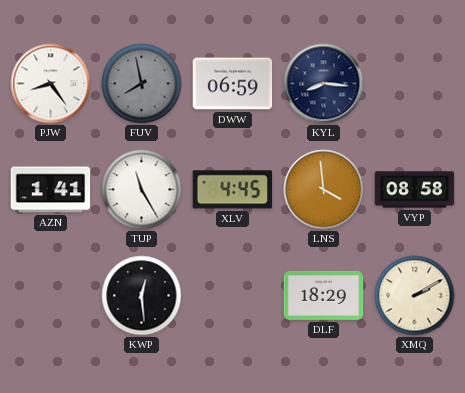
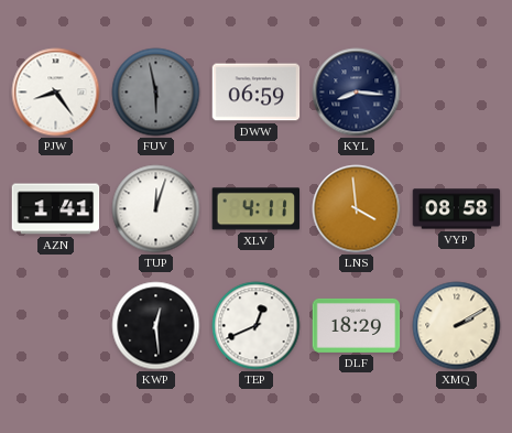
FUV: 7:58 -> 5:58 (156, 93)
TUP: 11:25 -> 12:03 (156, 209)
XLV: 4:45 -> 4:11 (257, 209)
TEP: none -> 12:41 (257, 326)
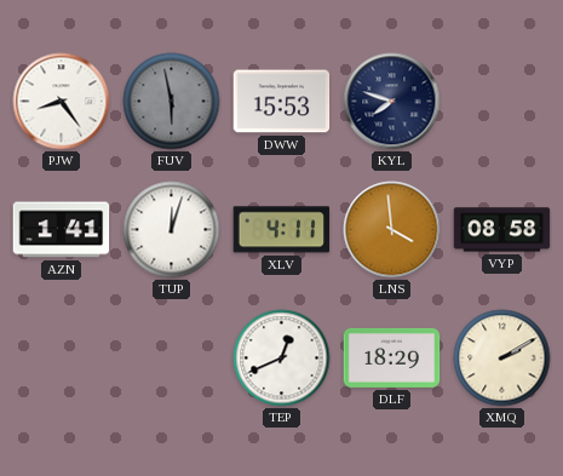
DWW: 06:59 -> 15:53 (282, 102)
KYL: 8:16 -> 7:48 (392, 102)
KWP: 12:29 -> none (156, 326)
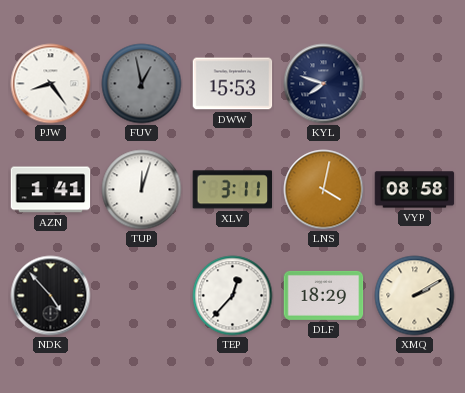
FUV: 5:58 -> 12:58 (142, 84)
XLV: 4:11 -> 3:11 (233, 190)
LNS: 3:59 -> 4:02 (324, 190)
NDK: none -> 4:53 (51, 296)
TEP: 12:41 -> 12:37 (233, 296)
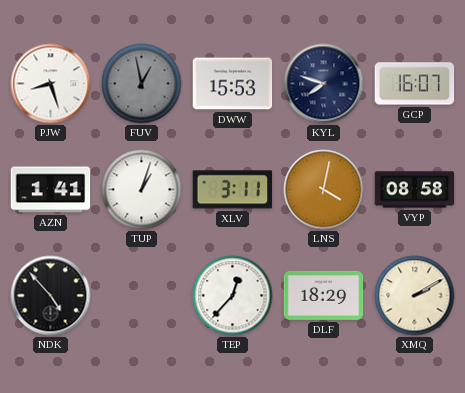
PJW: 8:24 -> 8:27 (51, 84)
GCP: none -> 16:07 (415, 84)
TUP: 12:03 -> 1:03 (142, 190)
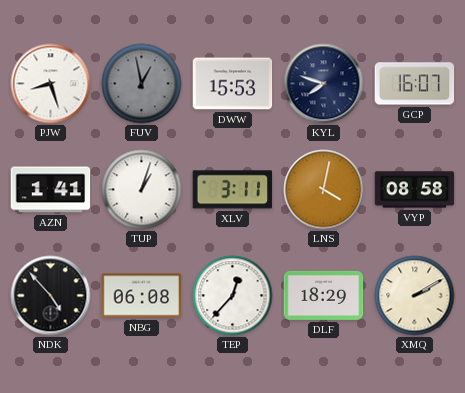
NBG: none -> 06:08 (142, 296)
